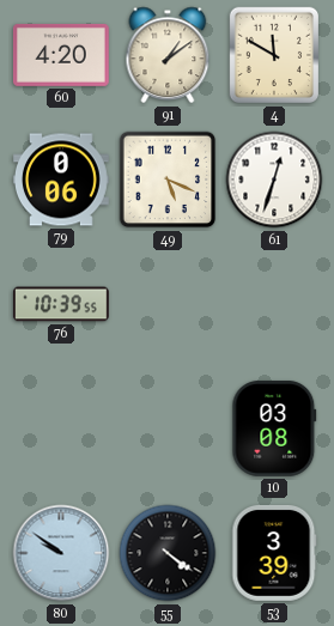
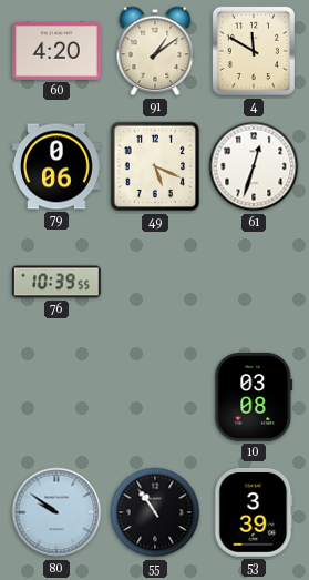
55: 4:21 -> 10:54 (155, 512)
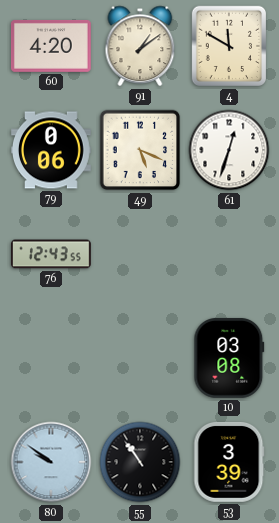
76: 10:39 -> 12:43 (51, 254)
